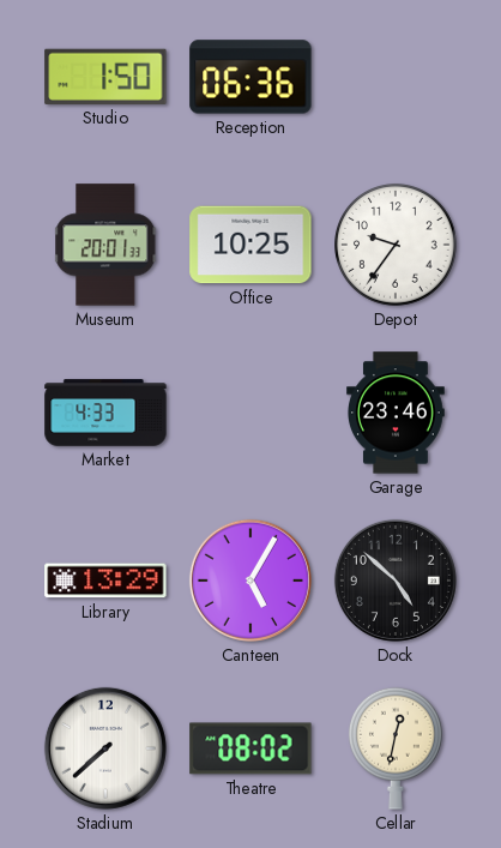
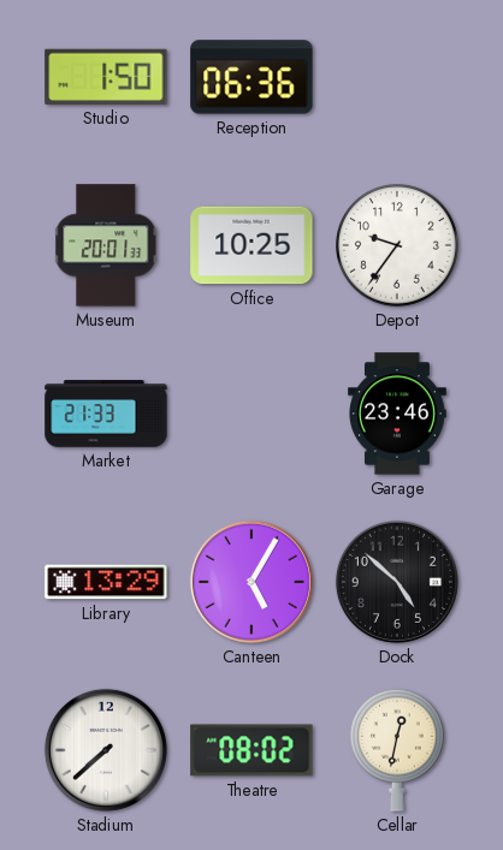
Market: 4:33 -> 21:33 (106, 414)
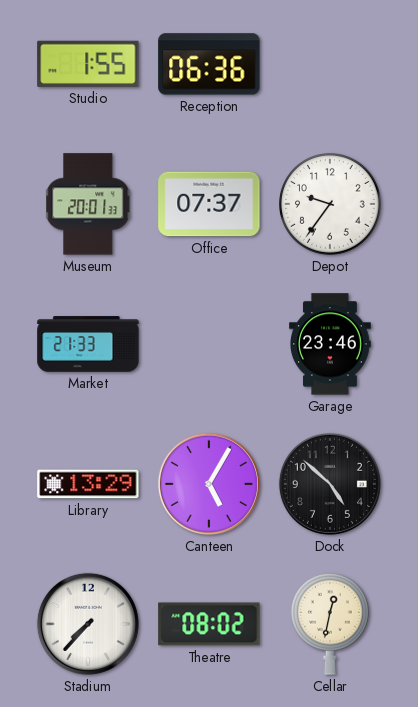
Studio: 1:50 -> 1:55 (88, 64)
Office: 10:25 -> 07:37 (209, 204)
Stadium: 7:38 -> 7:37 (88, 624)
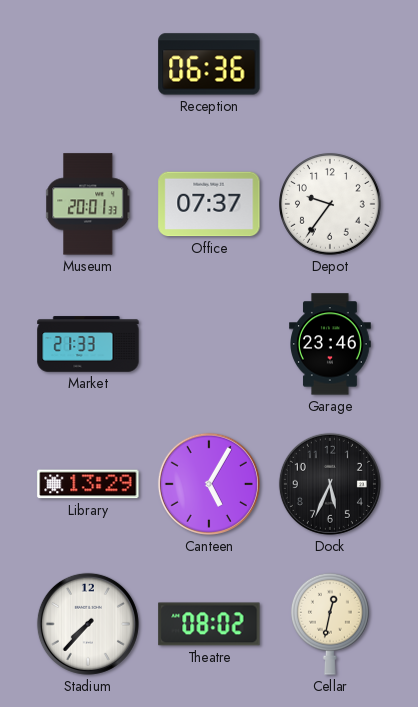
Studio: 1:55 -> none (88, 64)
Dock: 4:52 -> 5:34 (330, 484)
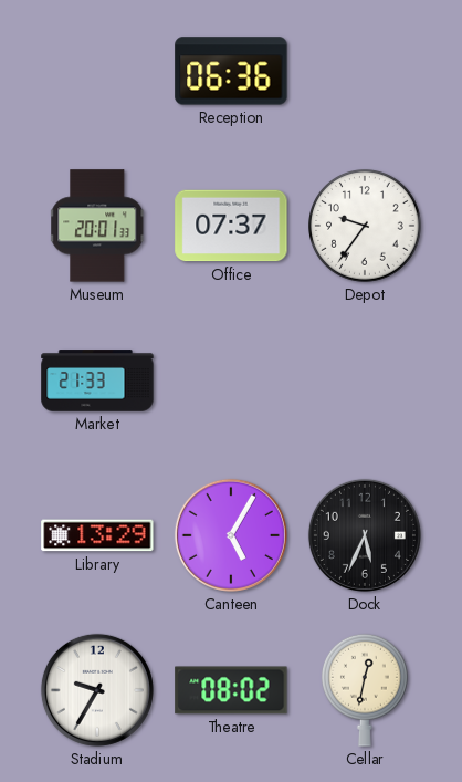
Garage: 23:46 -> none (331, 344)
Stadium: 7:37 -> 9:35 (97, 690)
